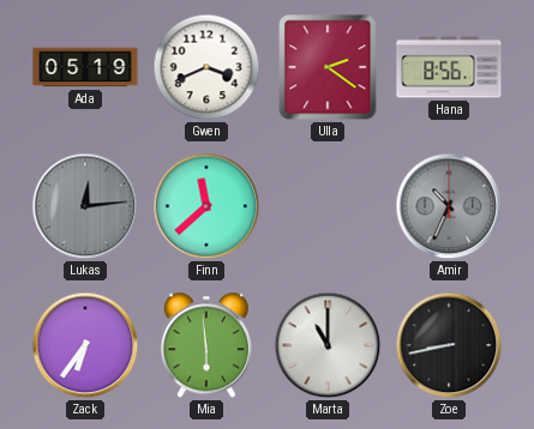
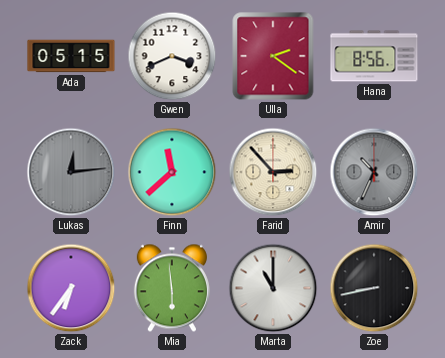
Ada: 05:19 -> 05:15 (71, 56)
Farid: none -> 2:53 (273, 172)
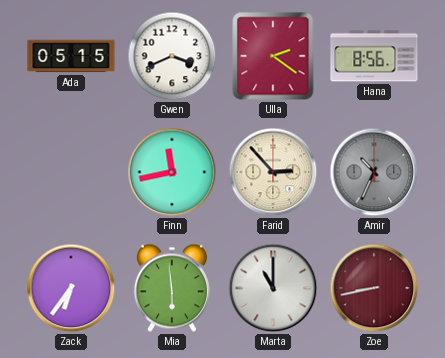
Lukas: 12:14 -> none (71, 172)
Finn: 11:38 -> 11:43 (172, 172)
Zoe dial: black -> burgundy (374, 288)
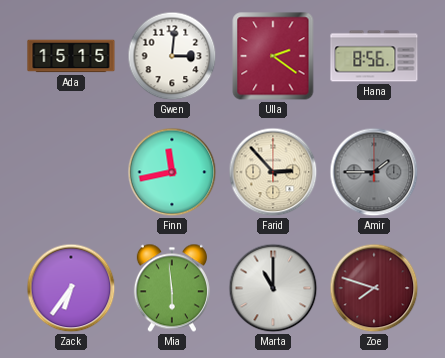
Ada: 05:15 -> 15:15 (71, 56)
Gwen: 3:41 -> 3:01 (172, 56)
Amir: 10:34 -> 1:45 (374, 172)
Zoe: 8:43 -> 7:48 (374, 288)
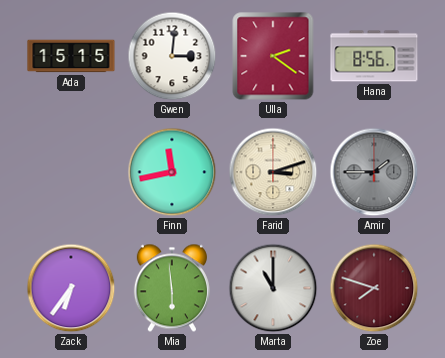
Farid: 2:53 -> 3:12 (273, 172)
